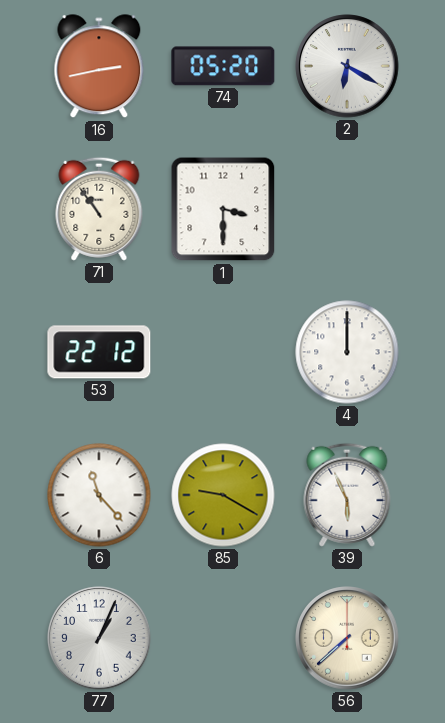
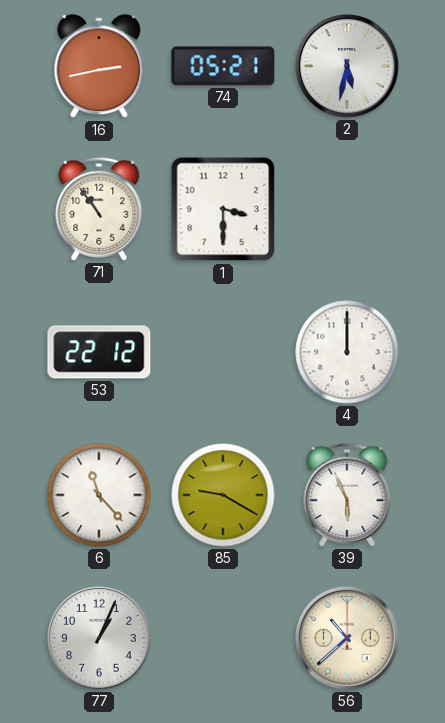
74: 05:20 -> 05:21 (223, 66)
2: 6:20 -> 5:32 (347, 66)
56: 7:38 -> 10:38 (347, 638)
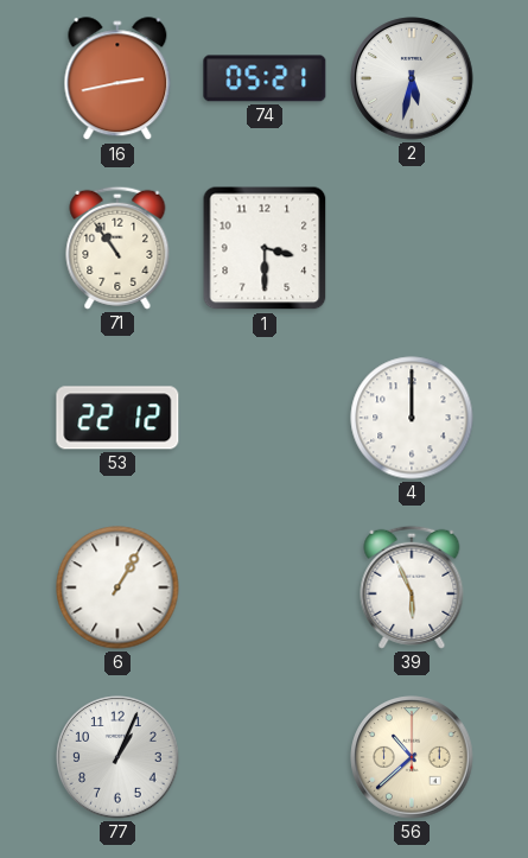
6: 11:23 -> 1:05 (117, 587)
85: 9:20 -> none (223, 495)
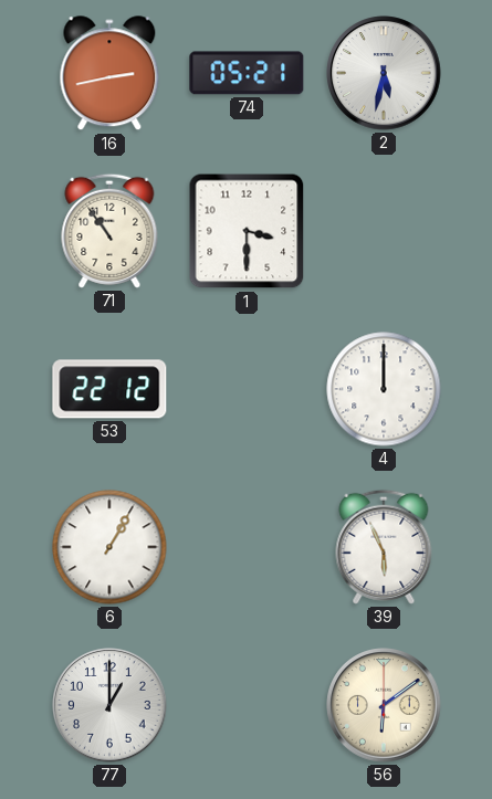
77: 1:04 -> 1:00 (109, 705)
56: 10:38 -> 6:09 (384, 705)
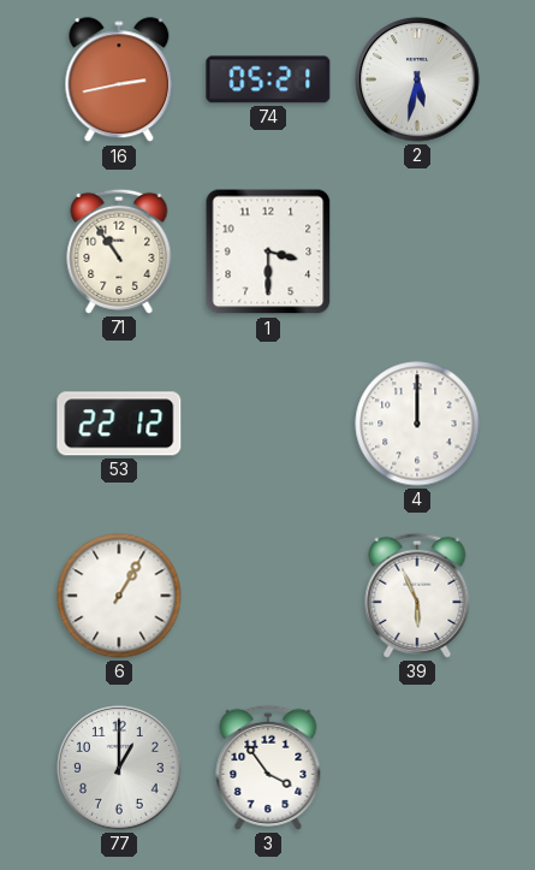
3: none -> 3:54 (268, 768)
56: 6:09 -> none (384, 705)
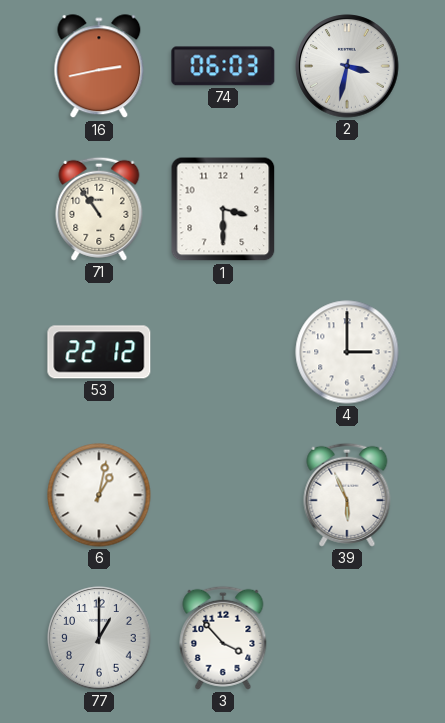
74: 05:21 -> 06:03 (223, 66)
2: 5:32 -> 3:32 (347, 66)
4: 12:00 -> 3:00 (347, 352)
6: 1:05 -> 1:02 (99, 495)
3: 3:54 -> 3:53 (223, 638)
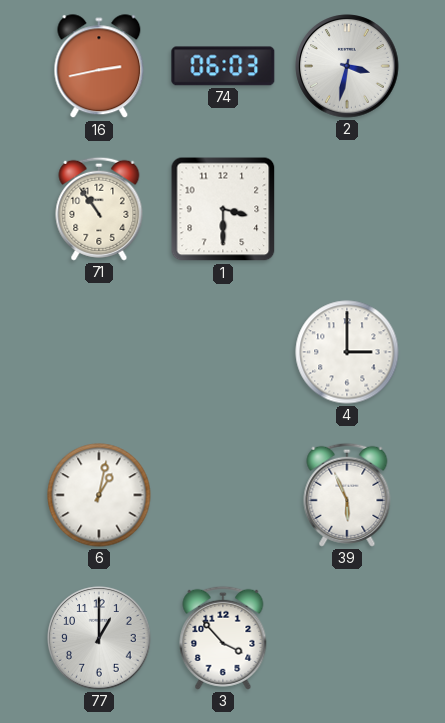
53: 22:12 -> none (99, 352)
